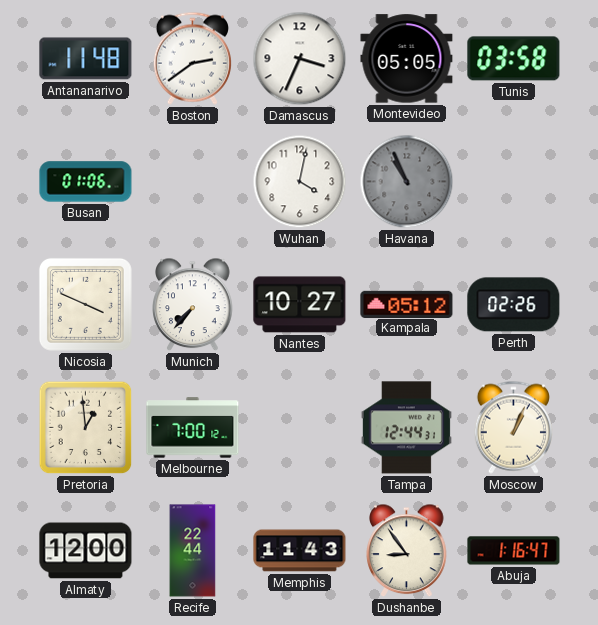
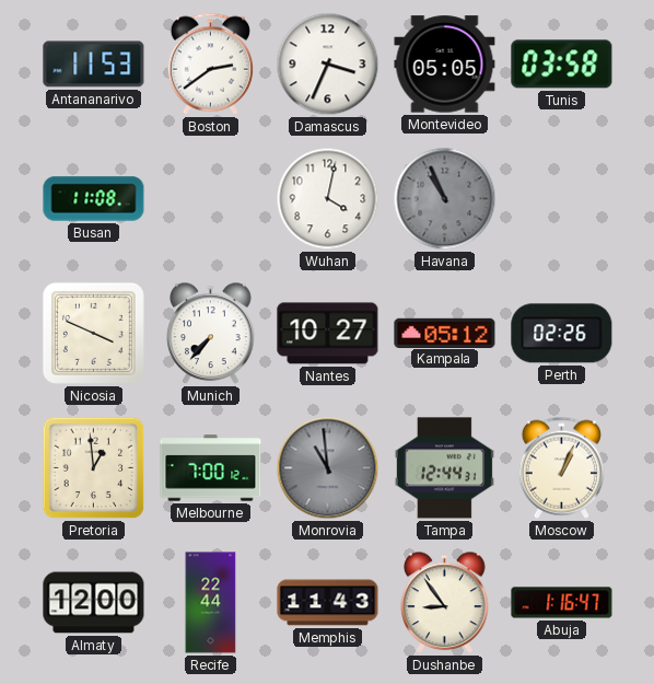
Antananarivo: 11:48 -> 11:53 (94, 65)
Busan: 01:06 -> 11:08 (94, 199)
Monrovia: none -> 10:59 (328, 468)
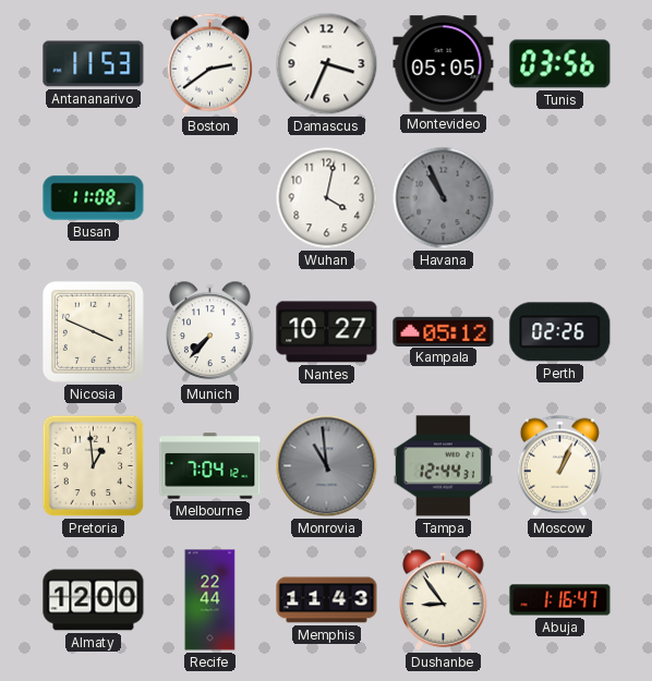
Tunis: 03:58 -> 03:56 (560, 64)
Melbourne: 7:00 -> 7:04 (210, 466)
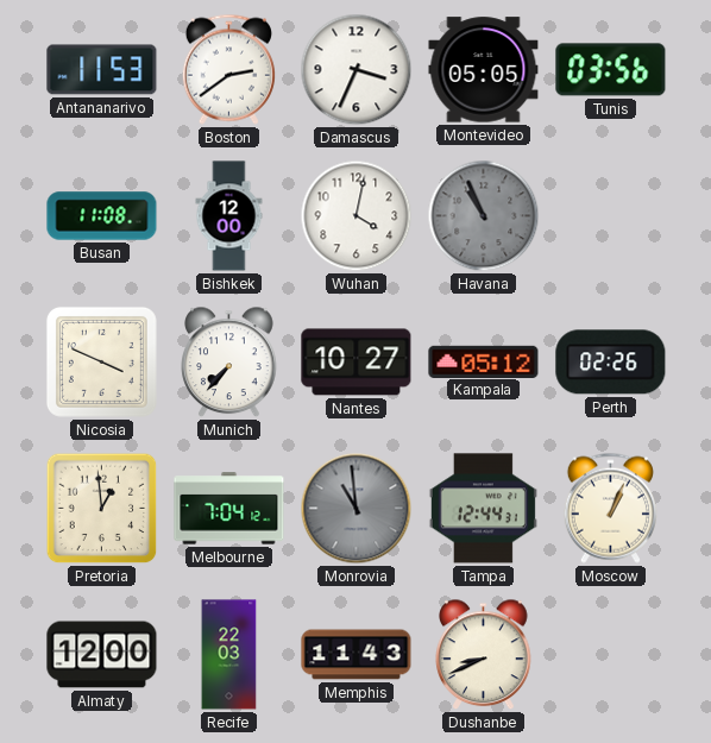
Bishkek: none -> 12:00 (229, 216)
Recife: 22:44 -> 22:03 (229, 655)
Dushanbe: 8:54 -> 8:41 (484, 655)
Abuja: 1:16 -> none (560, 600)
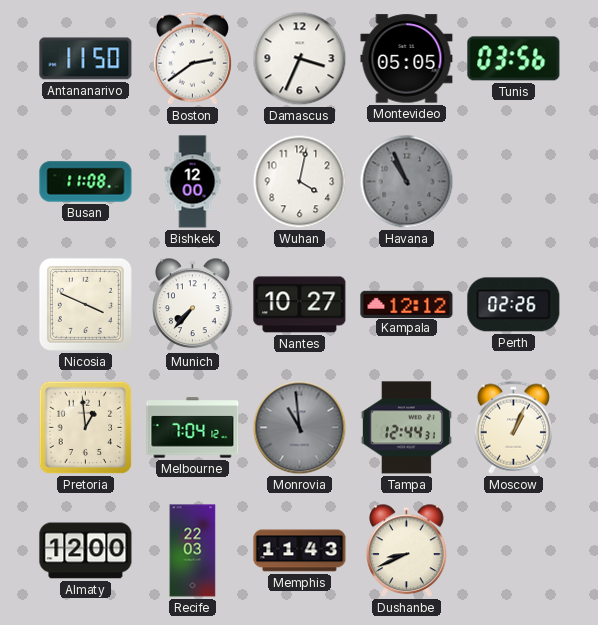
Antananarivo: 11:53 -> 11:50 (86, 59)
Kampala: 05:12 -> 12:12 (407, 304)
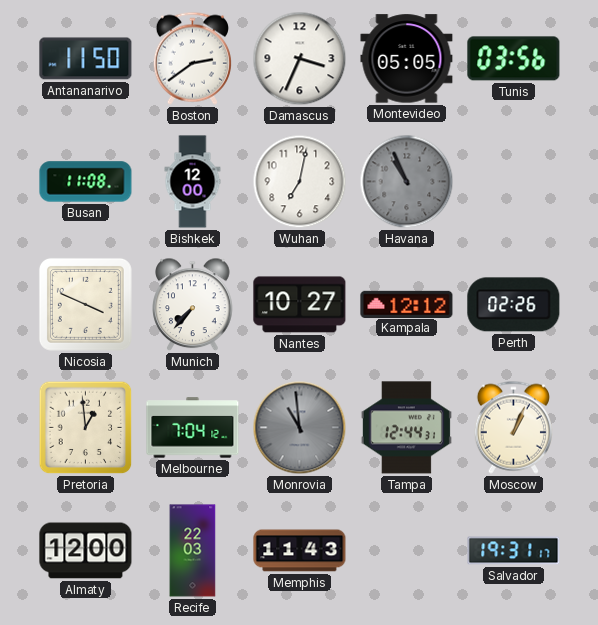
Wuhan: 4:02 -> 7:02 (300, 182)
Dushanbe: 8:41 -> none (407, 551)
Salvador: none -> 19:31 (514, 551)
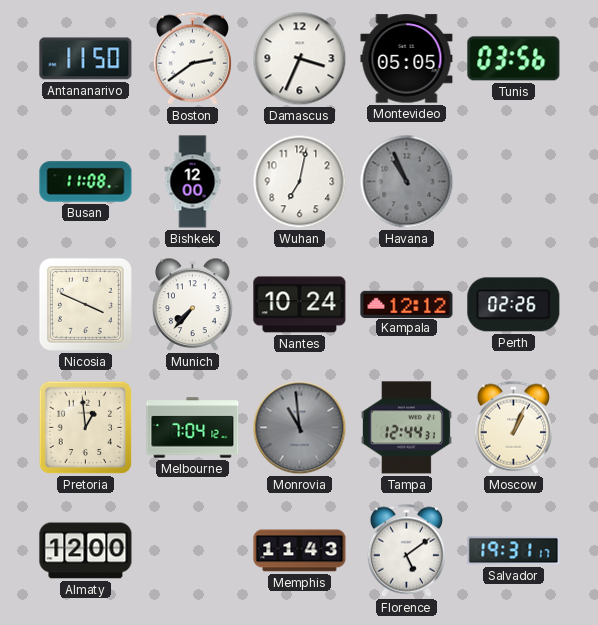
Nantes: 10:27 -> 10:24 (300, 305)
Recife: 22:03 -> none (193, 551)
Florence: none -> 5:09 (406, 550)
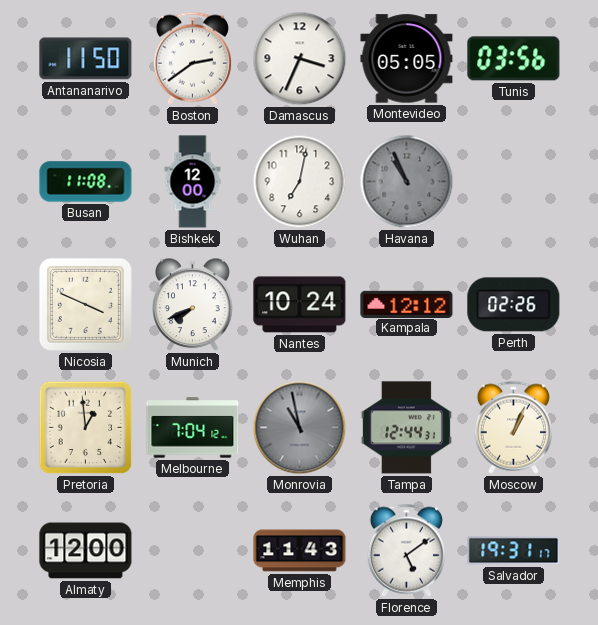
Munich: 7:37 -> 7:41 (193, 305)
Monrovia: 10:59 -> 10:58 (300, 428)
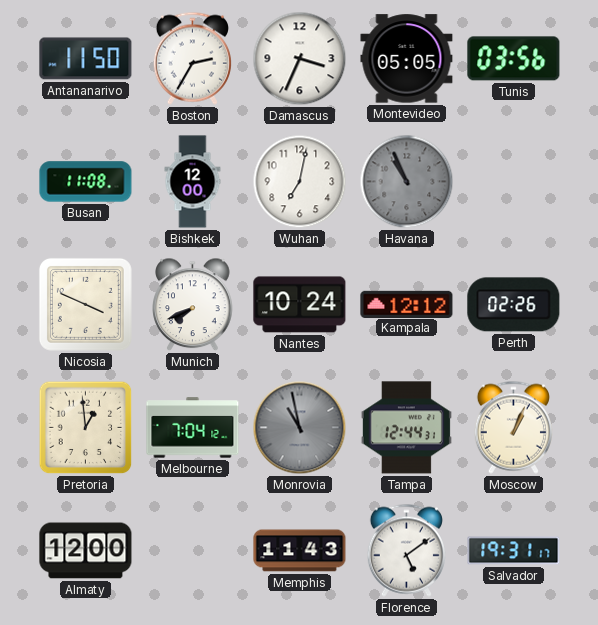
Boston: 2:39 -> 2:35 (192, 58)
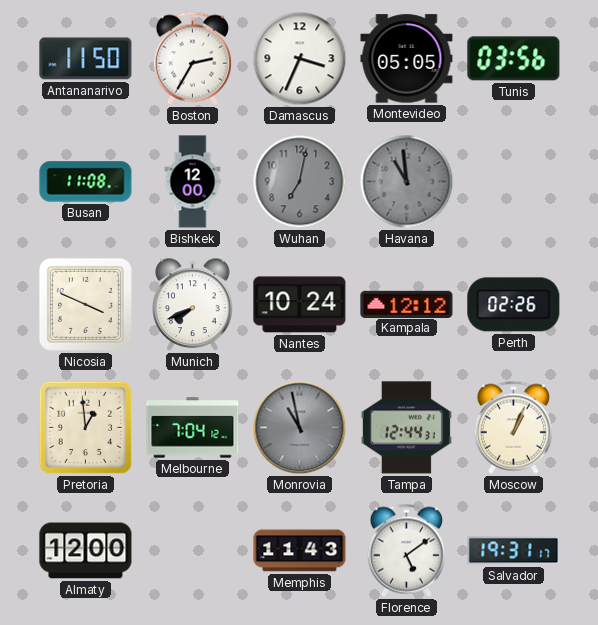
Wuhan dial: white -> grey (300, 182)
Havana: 10:56 -> 10:59 (407, 182)
